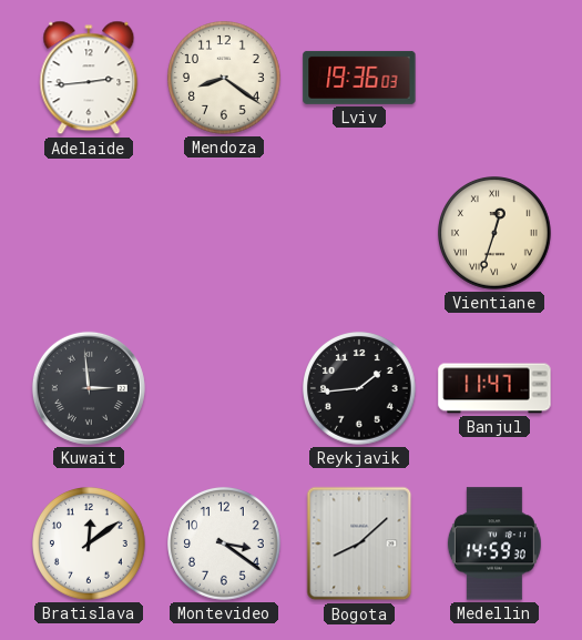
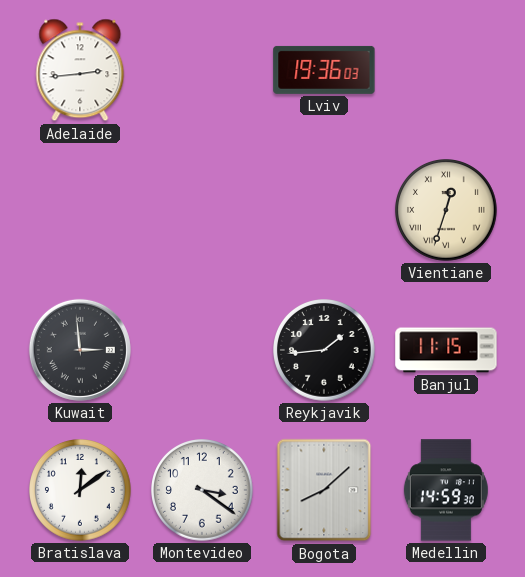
Mendoza: 8:21 -> none (225, 79)
Banjul: 11:47 -> 11:15 (446, 350)
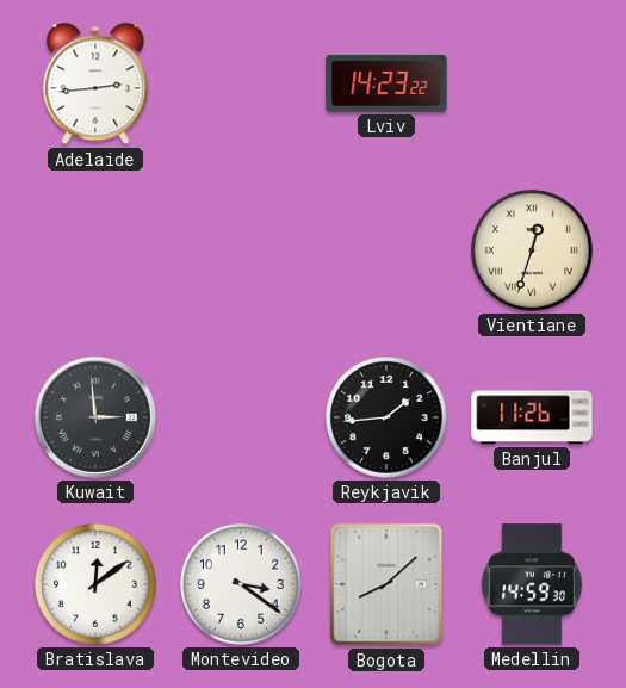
Lviv: 19:36 -> 14:23 (386, 83)
Banjul: 11:15 -> 11:26 (532, 417)
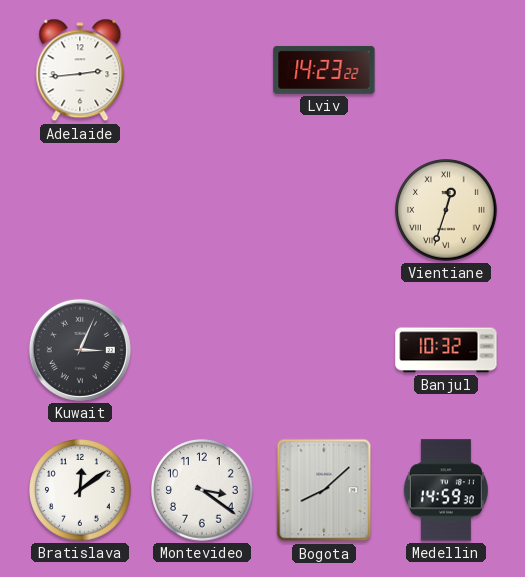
Kuwait: 2:59 -> 3:04 (80, 350)
Reykjavik: 1:44 -> none (388, 419)
Banjul: 11:26 -> 10:32 (446, 350)
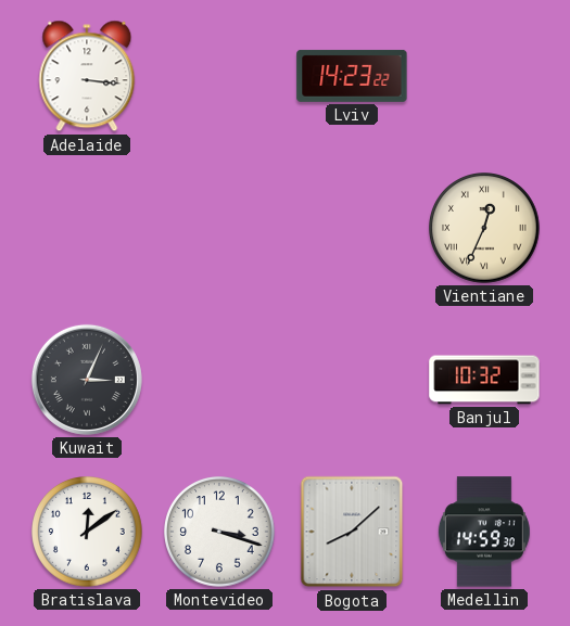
Adelaide: 2:44 -> 3:16 (87, 76)
Vientiane: 12:33 -> 12:34 (485, 229)
Montevideo: 3:21 -> 3:18 (220, 533)
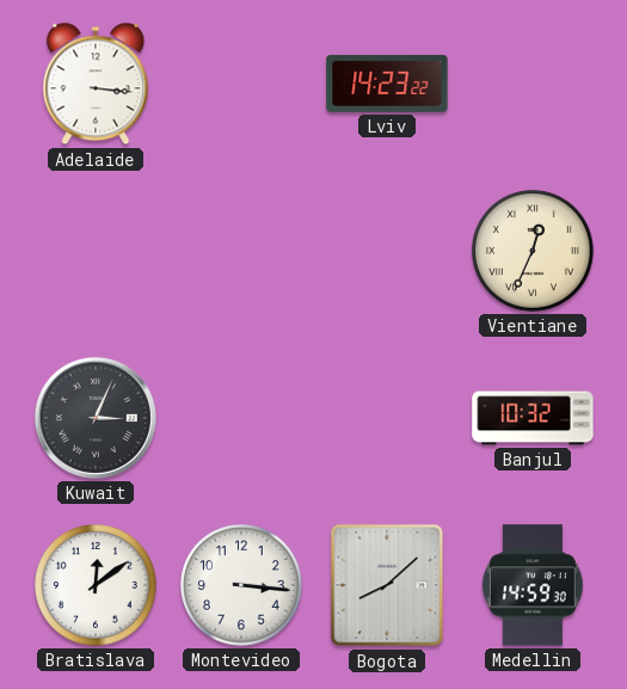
Montevideo: 3:18 -> 3:16 (242, 586)
